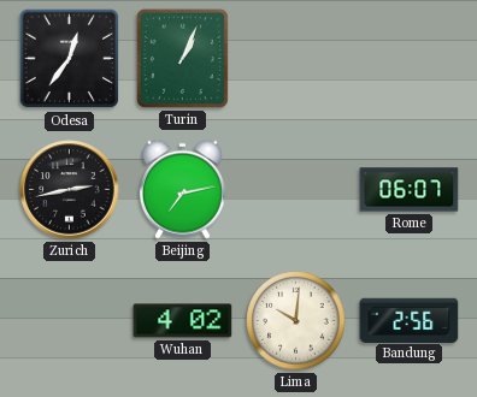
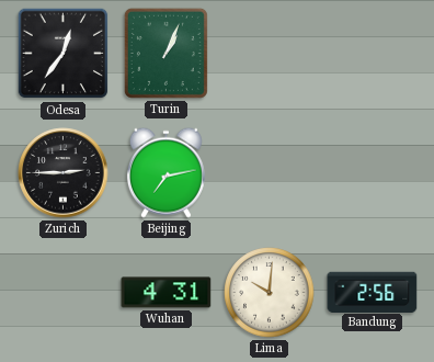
Zurich: 2:43 -> 2:45 (64, 173)
Rome: 06:07 -> none (410, 190)
Wuhan: 4:02 -> 4:31 (167, 293)
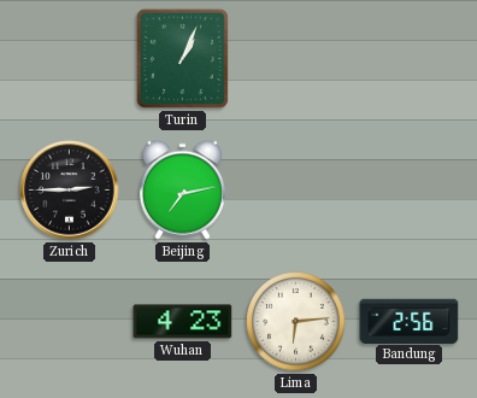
Odesa: 12:36 -> none (64, 54)
Wuhan: 4:31 -> 4:23 (183, 322)
Lima: 10:01 -> 6:14 (296, 322)
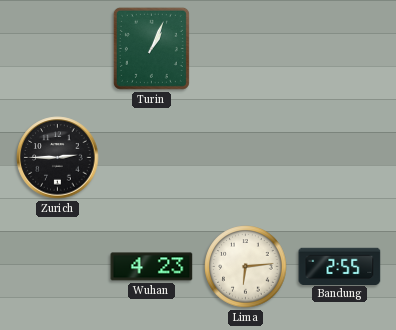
Beijing: 7:13 -> none (182, 189)
Bandung: 2:56 -> 2:55 (340, 266)
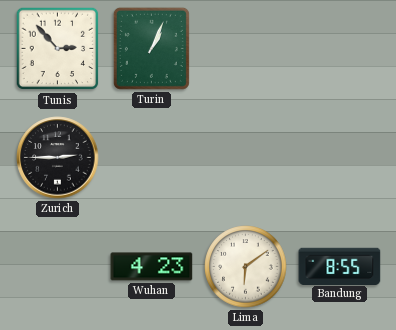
Tunis: none -> 2:53 (58, 49)
Lima: 6:14 -> 6:09 (246, 267)
Bandung: 2:55 -> 8:55 (340, 266)
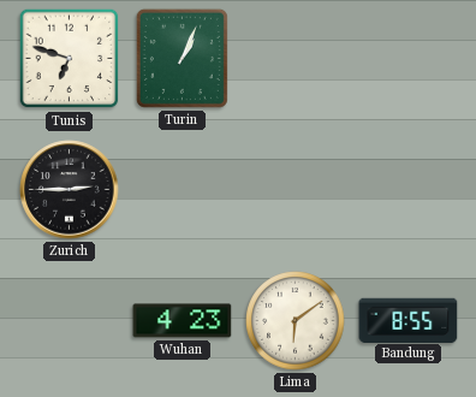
Tunis: 2:53 -> 6:48 (70, 59)
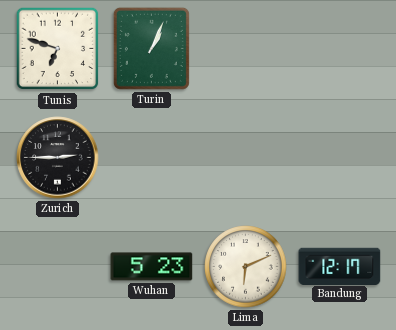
Wuhan: 4:23 -> 5:23 (152, 267)
Lima: 6:09 -> 6:11 (246, 267)
Bandung: 8:55 -> 12:17 (340, 266)
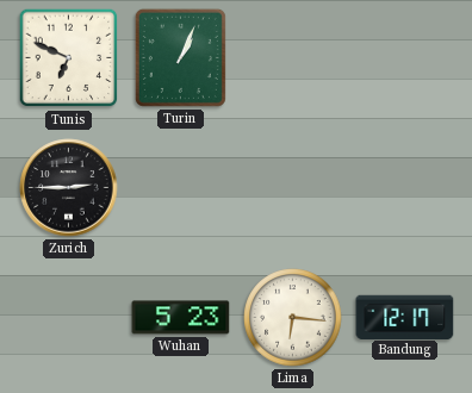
Tunis: 6:48 -> 6:49 (69, 58)
Lima: 6:11 -> 6:16 (293, 318)
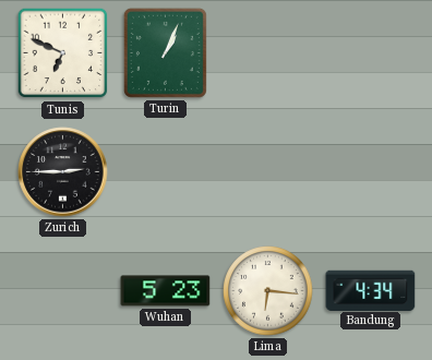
Bandung: 12:17 -> 4:34 (371, 290)
